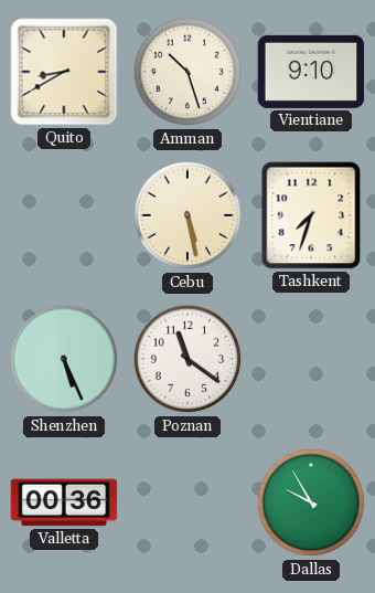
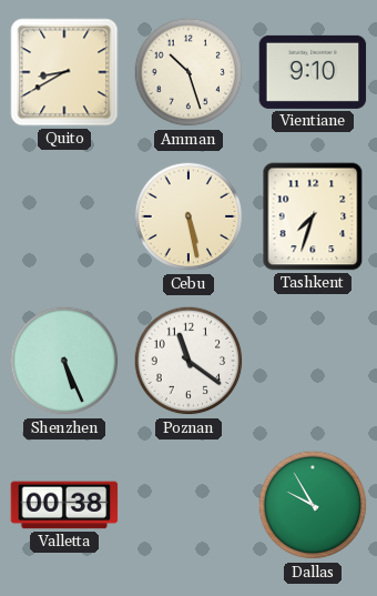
Valletta: 00:36 -> 00:38 (64, 505)
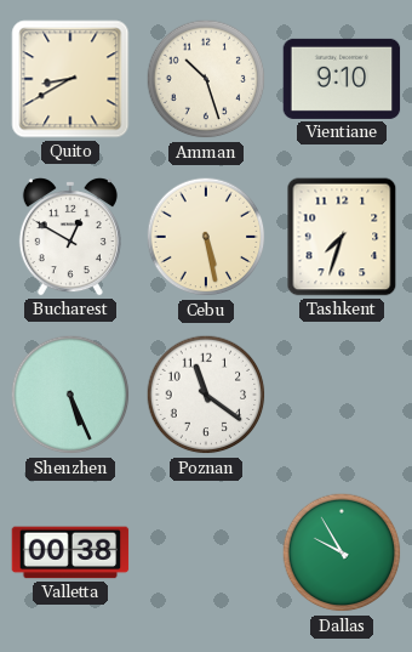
Bucharest: none -> 12:50 (70, 238)
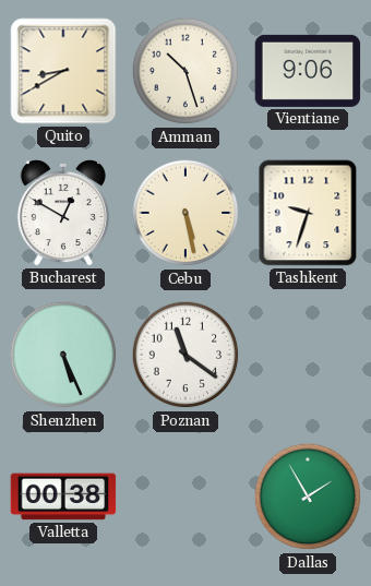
Vientiane: 9:10 -> 9:06 (308, 71)
Tashkent: 7:33 -> 9:33 (308, 213)
Dallas: 9:55 -> 1:55 (308, 497)
